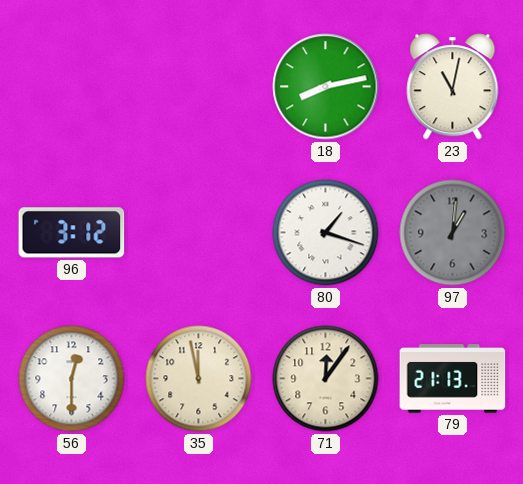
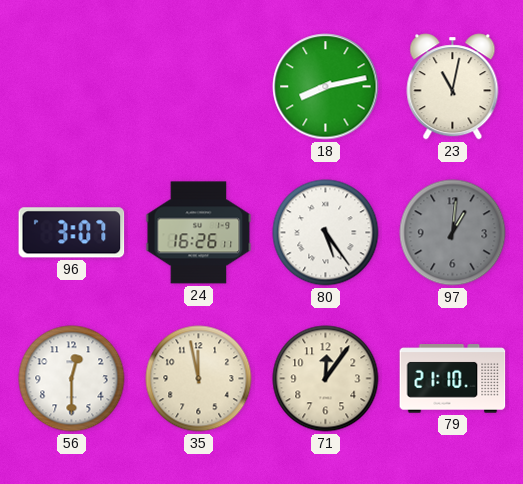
96: 3:12 -> 3:07 (72, 233)
24: none -> 16:26 (199, 233)
80: 1:18 -> 5:24 (326, 233)
79: 21:13 -> 21:10 (453, 379)
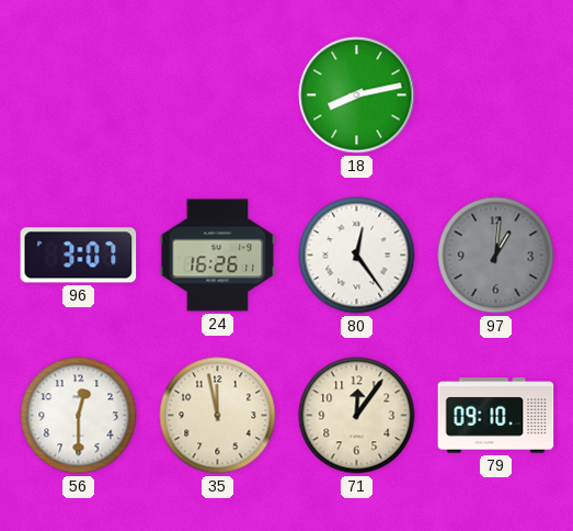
23: 11:02 -> none (453, 87)
80: 5:24 -> 12:24 (357, 256)
79: 21:10 -> 09:10 (496, 416)
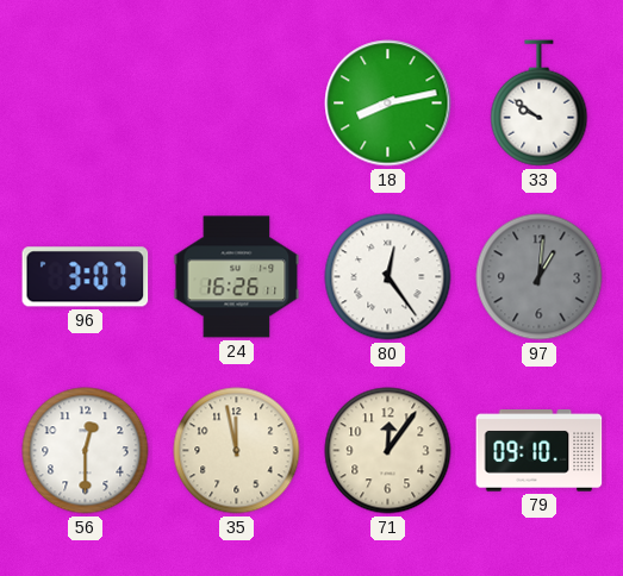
33: none -> 9:51 (540, 104)
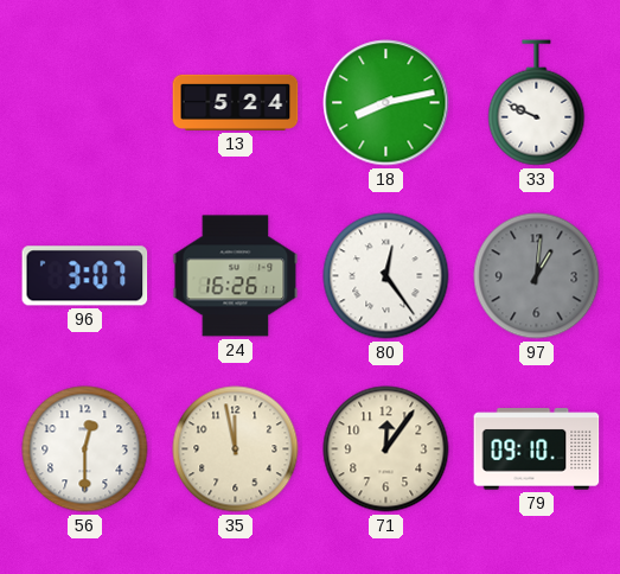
13: none -> 5:24 (236, 102)
33: 9:51 -> 9:49 (537, 103)
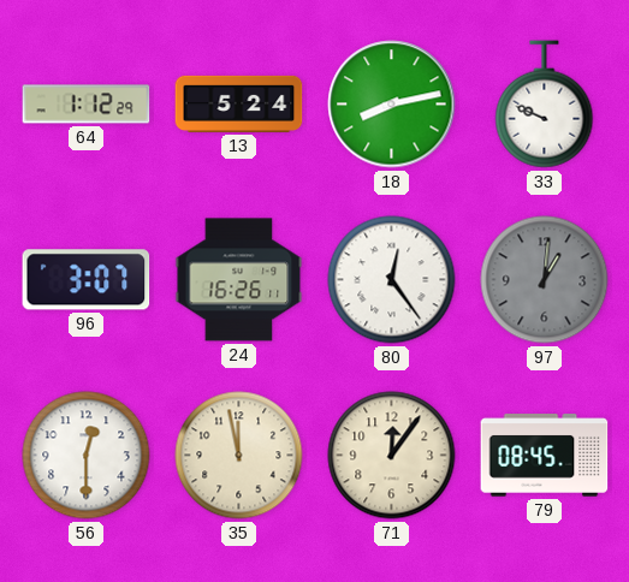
64: none -> 1:12 (87, 105)
79: 09:10 -> 08:45 (545, 456)
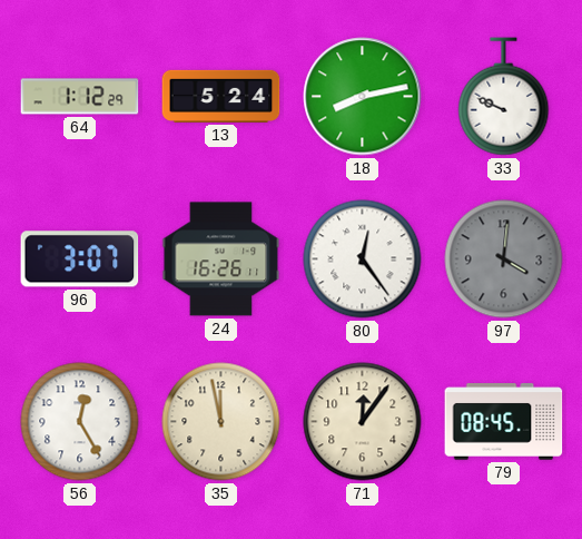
97: 1:01 -> 4:01 (504, 259)
56: 12:30 -> 12:25 (80, 422)
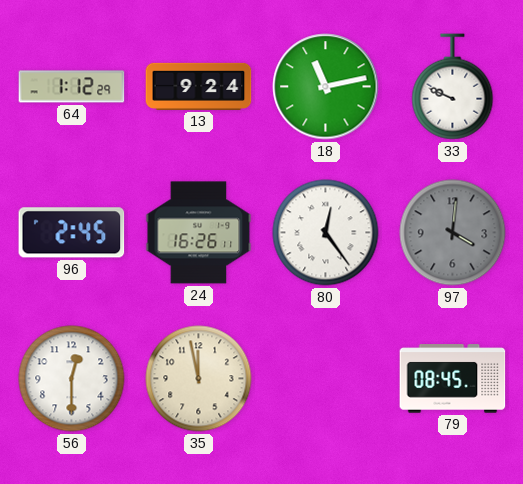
13: 5:24 -> 9:24 (199, 86)
18: 8:13 -> 11:13 (326, 87)
96: 3:07 -> 2:45 (72, 233)
56: 12:25 -> 12:30 (72, 379)
71: 12:06 -> none (363, 422)
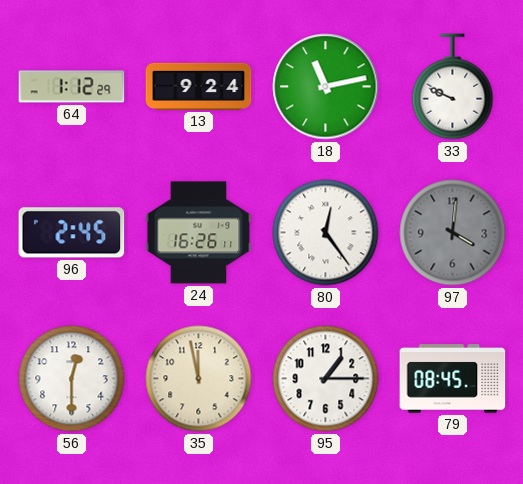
95: none -> 1:15 (326, 379)
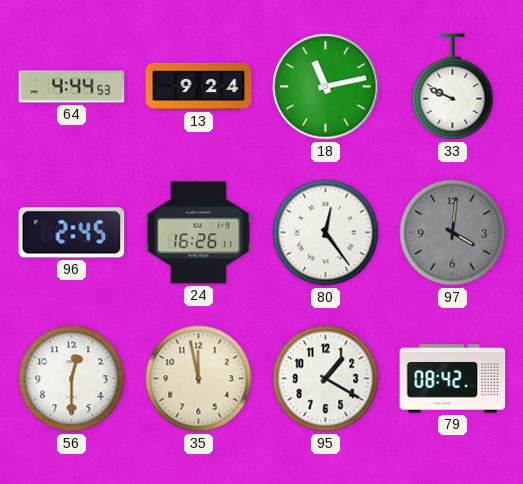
64: 1:12 -> 4:44 (72, 87)
95: 1:15 -> 1:20 (326, 379)
79: 08:45 -> 08:42 (453, 379)
